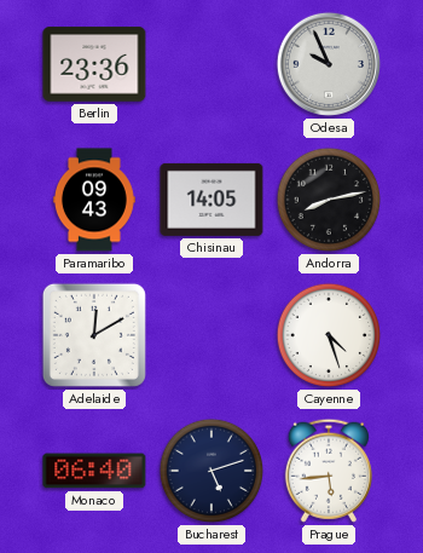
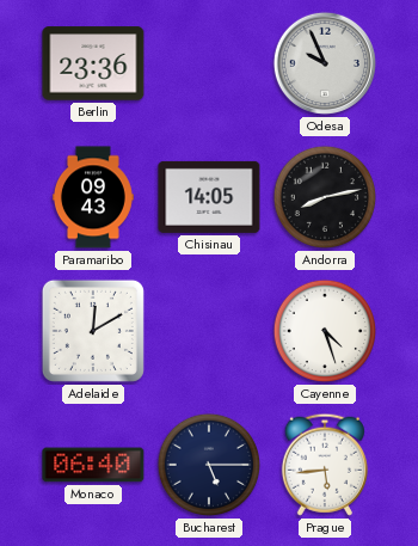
Bucharest: 5:12 -> 5:15 (209, 465)
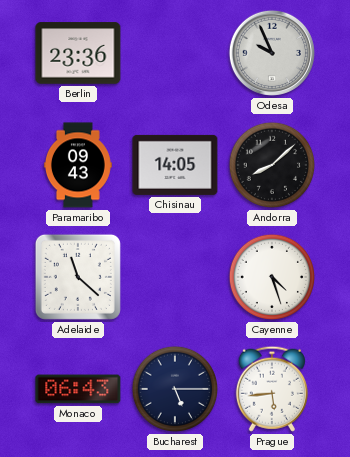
Andorra: 8:13 -> 8:08 (272, 165)
Adelaide: 12:10 -> 11:22 (78, 277)
Monaco: 06:40 -> 06:43 (78, 389)
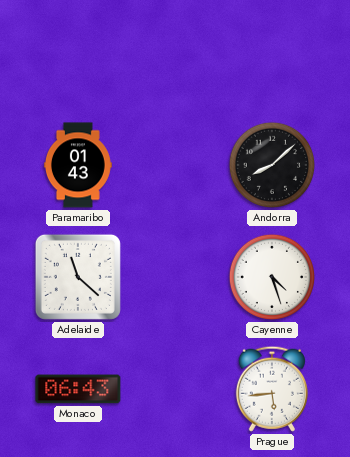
Berlin: 23:36 -> none (78, 53)
Odesa: 9:56 -> none (272, 53)
Paramaribo: 09:43 -> 01:43 (78, 165)
Chisinau: 14:05 -> none (175, 165)
Bucharest: 5:15 -> none (175, 389)
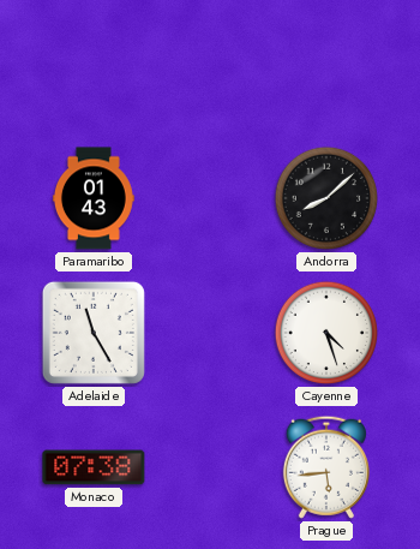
Adelaide: 11:22 -> 11:25 (94, 333)
Monaco: 06:43 -> 07:38 (94, 467)
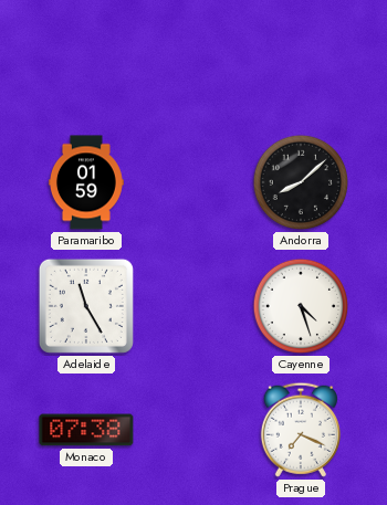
Paramaribo: 01:43 -> 01:59 (86, 182)
Prague: 5:44 -> 7:19 (301, 430)
